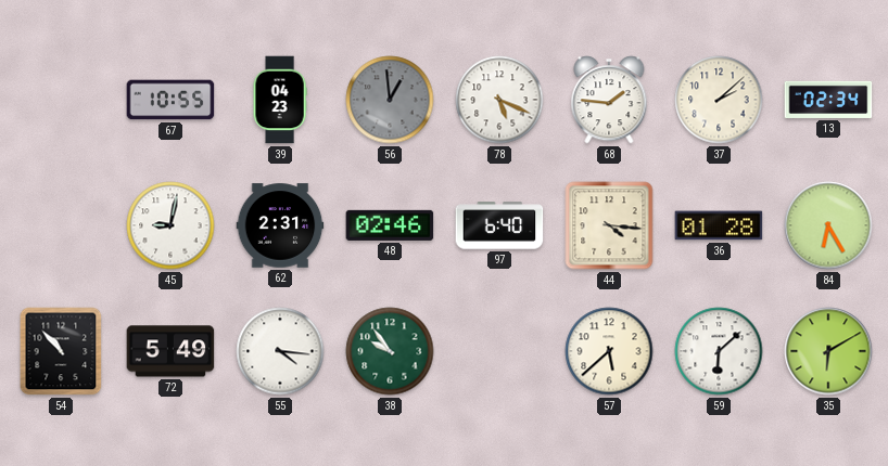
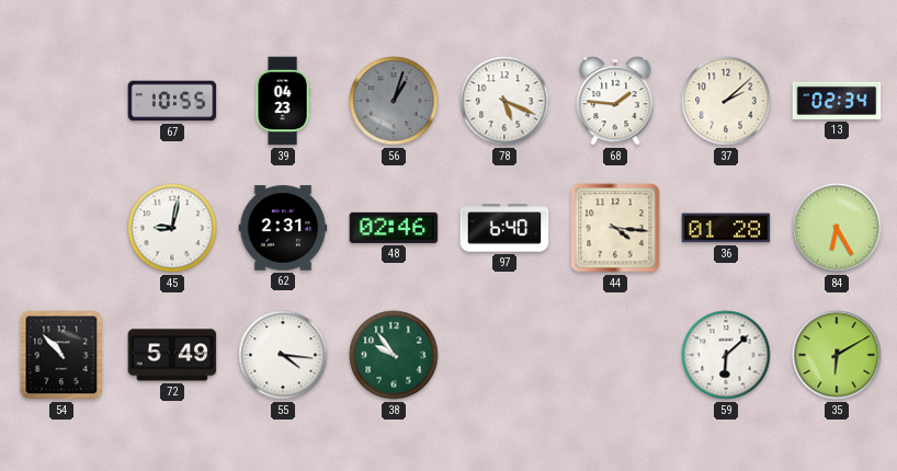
56: 12:59 -> 1:03 (394, 101)
57: 5:38 -> none (609, 351)
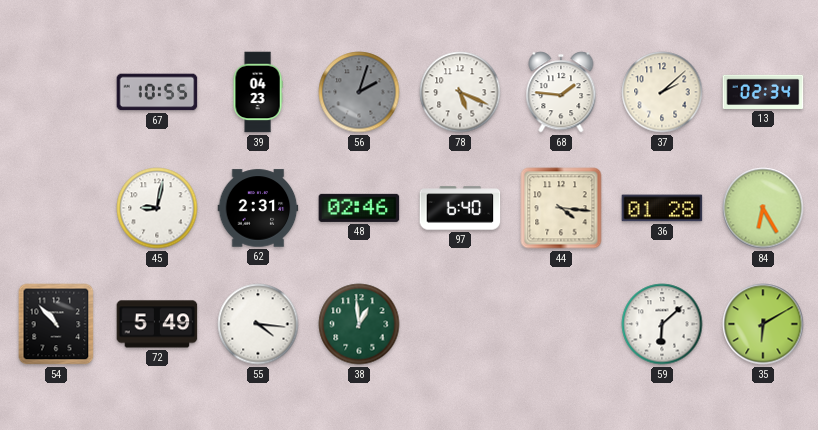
56: 1:03 -> 2:03 (359, 92)
38: 9:54 -> 12:59 (359, 324)
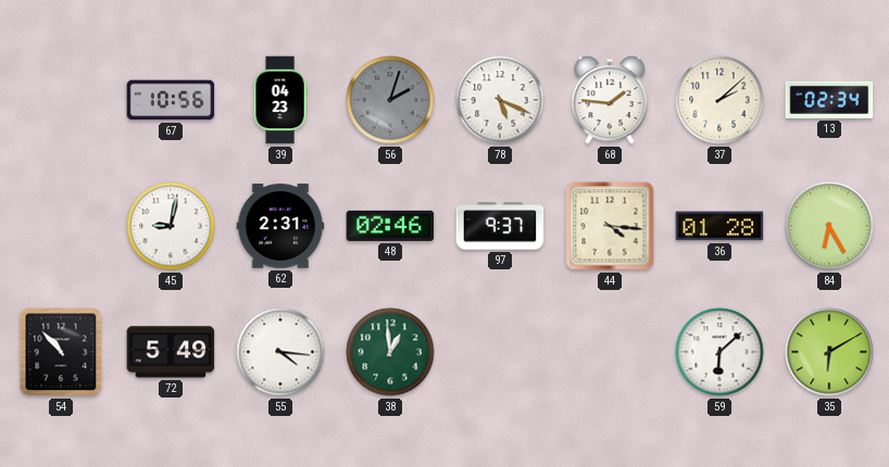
67: 10:55 -> 10:56 (171, 100)
97: 6:40 -> 9:37 (500, 226)
